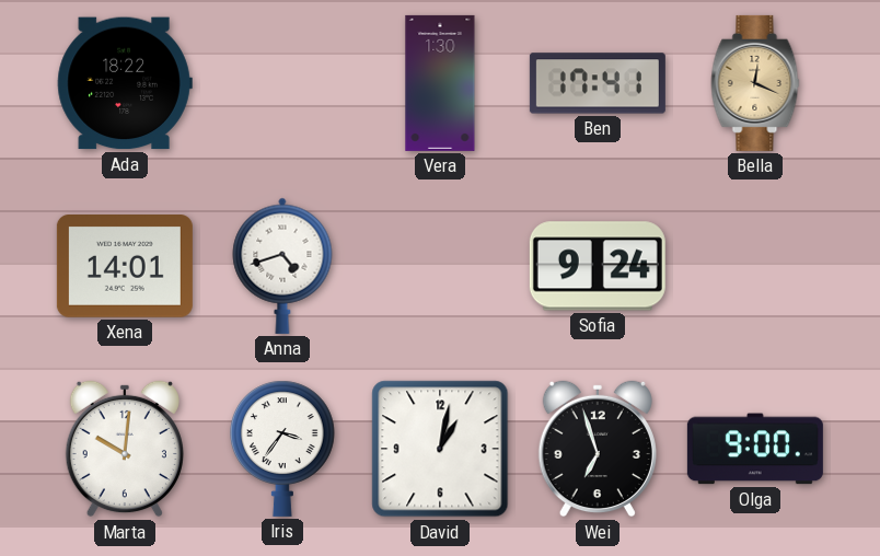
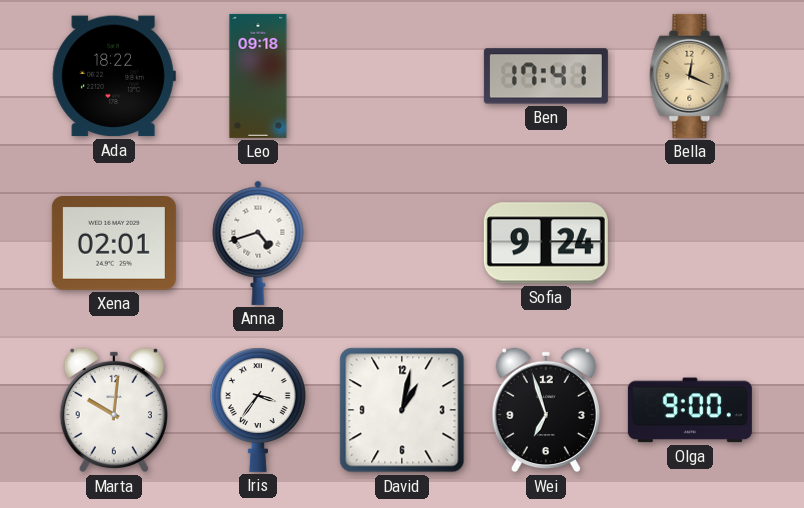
Leo: none -> 09:18 (258, 76)
Vera: 1:30 -> none (440, 83)
Xena: 14:01 -> 02:01 (114, 244)
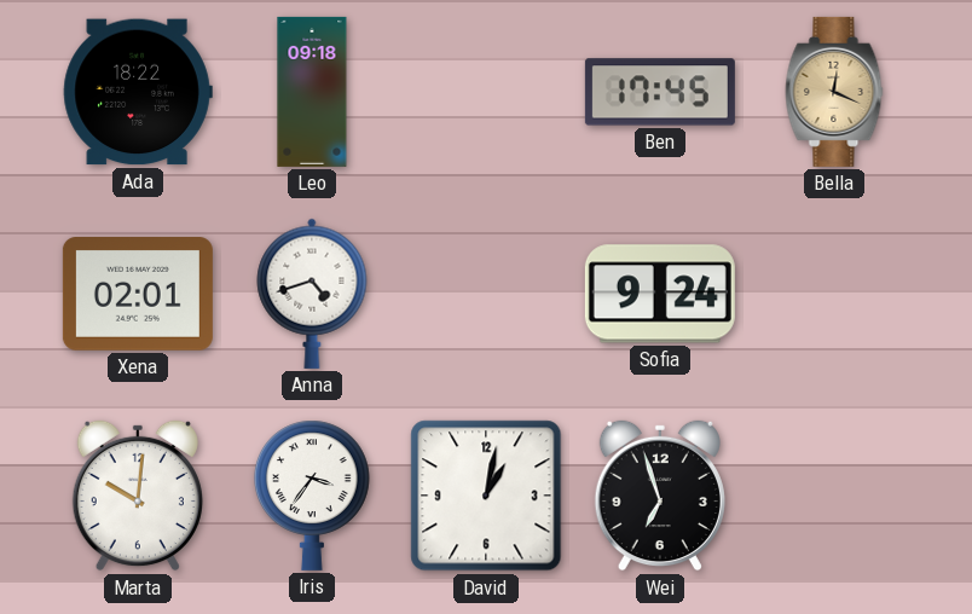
Ben: 17:41 -> 17:45 (660, 92)
Olga: 9:00 -> none (690, 410)
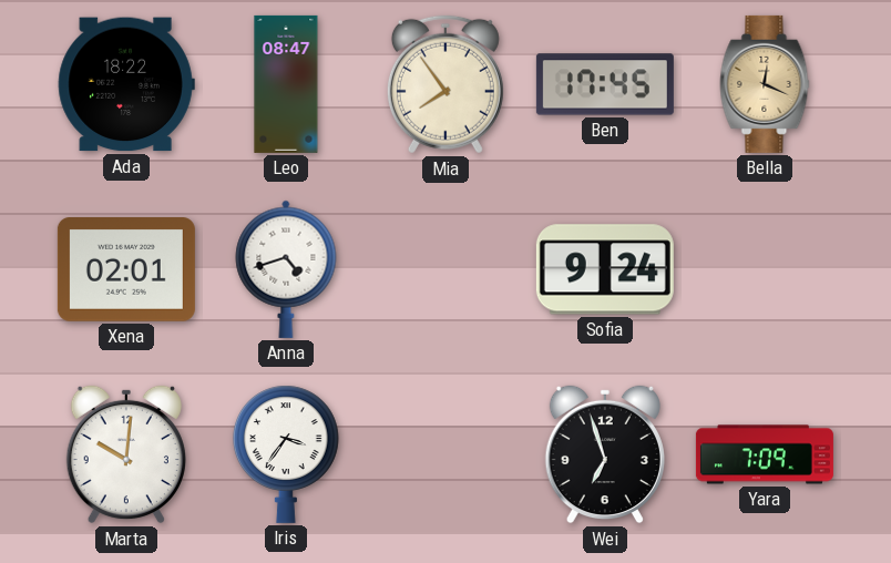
Leo: 09:18 -> 08:47 (286, 84)
Mia: none -> 7:54 (445, 84)
David: 1:02 -> none (486, 496)
Yara: none -> 7:09 (765, 454)
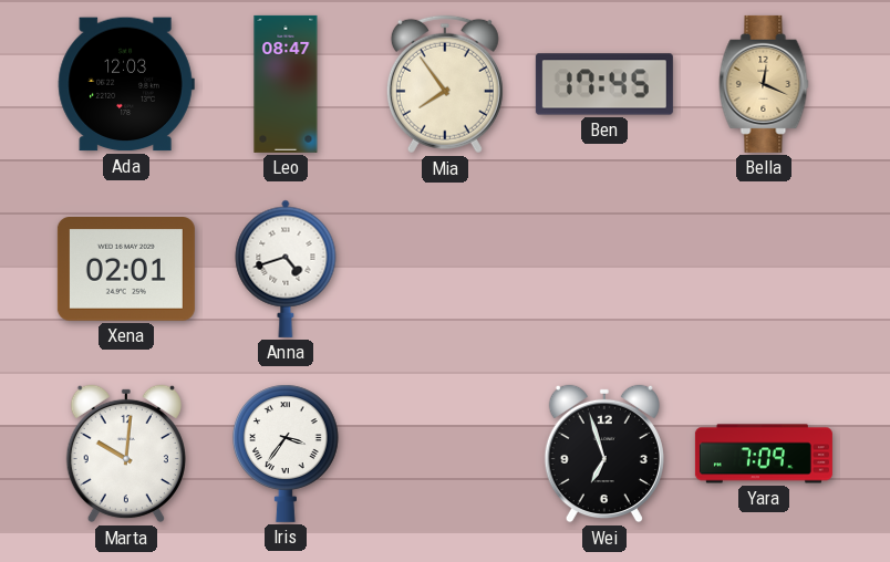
Ada: 18:22 -> 12:03 (126, 84)
Sofia: 9:24 -> none (605, 269)
